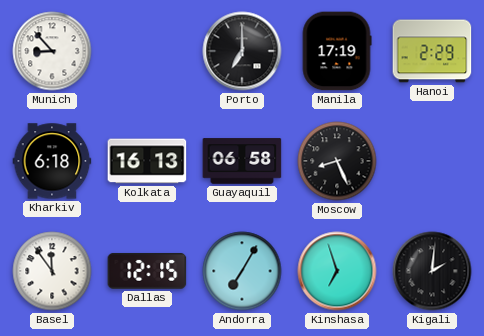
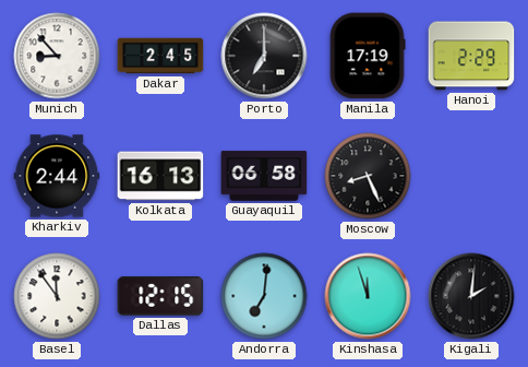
Dakar: none -> 2:45 (160, 56)
Kharkiv: 6:18 -> 2:44 (57, 176)
Andorra: 7:05 -> 7:01 (264, 296)
Kinshasa: 6:57 -> 11:57 (368, 296)
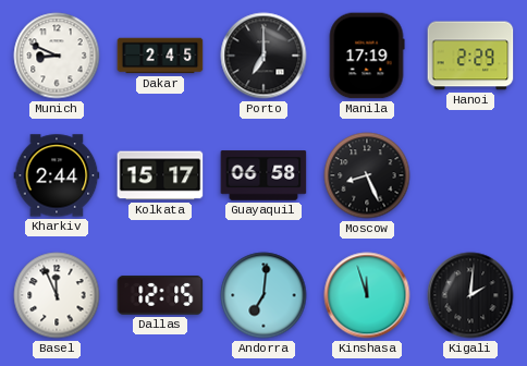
Munich: 8:53 -> 8:49 (57, 56)
Kolkata: 16:13 -> 15:17 (160, 175)
Basel: 11:54 -> 11:56 (57, 295)
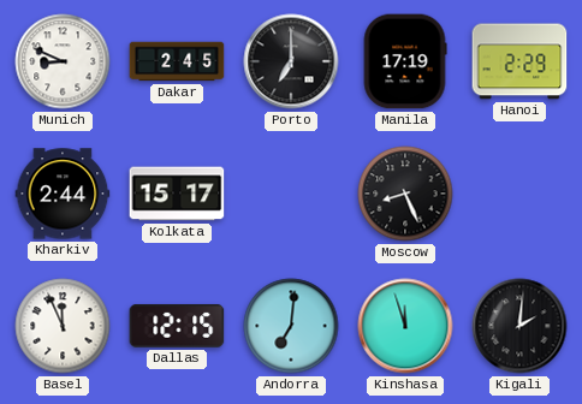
Guayaquil: 06:58 -> none (263, 175)
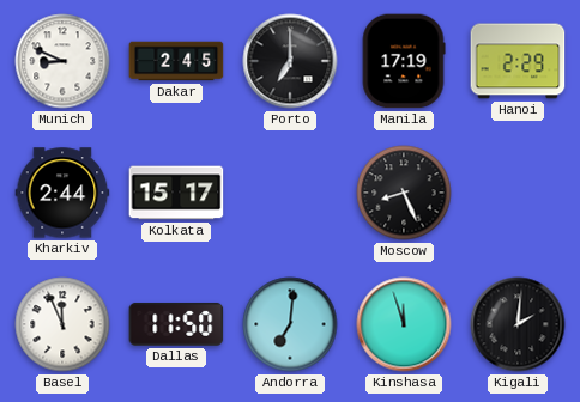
Dallas: 12:15 -> 11:50 (176, 324)
